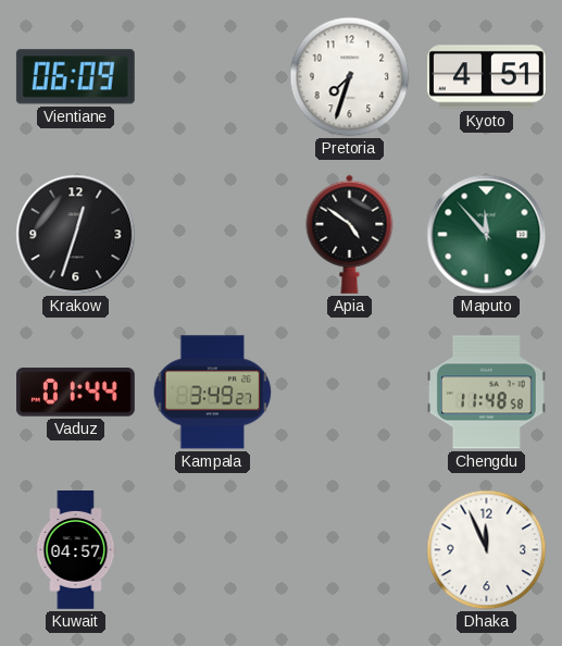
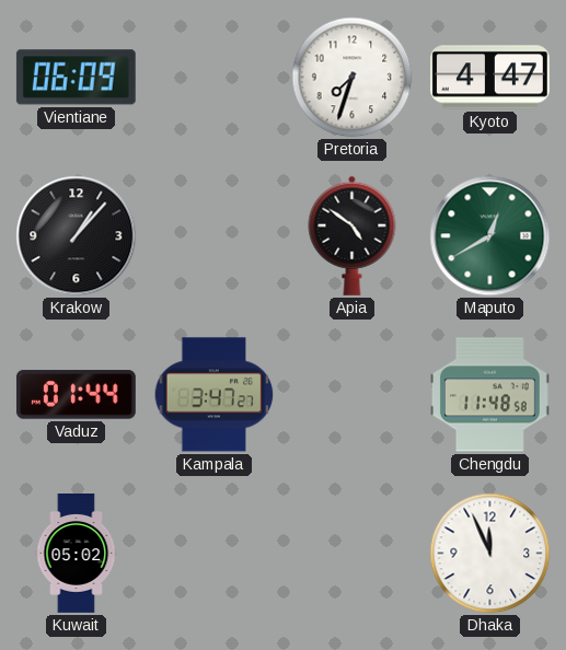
Kyoto: 4:51 -> 4:47 (489, 78)
Krakow: 12:33 -> 1:07 (77, 236)
Maputo: 11:53 -> 12:40 (490, 236)
Kampala: 3:49 -> 3:47 (215, 395)
Kuwait: 04:57 -> 05:02 (77, 554)
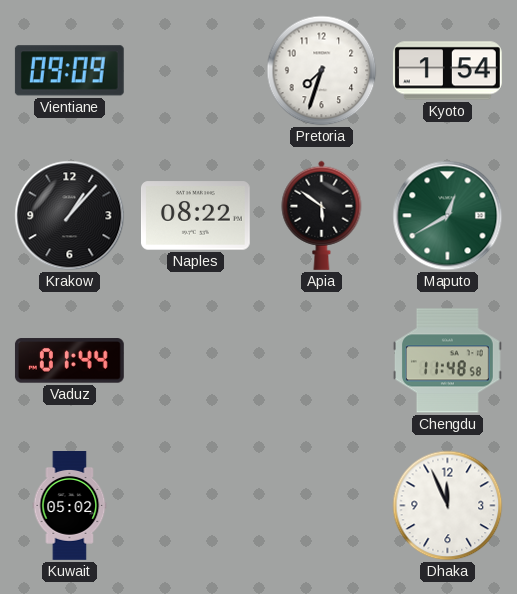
Vientiane: 06:09 -> 09:09 (69, 71)
Kyoto: 4:47 -> 1:54 (447, 71)
Naples: none -> 08:22 (195, 216)
Apia: 4:51 -> 5:51 (322, 215)
Kampala: 3:47 -> none (215, 395)
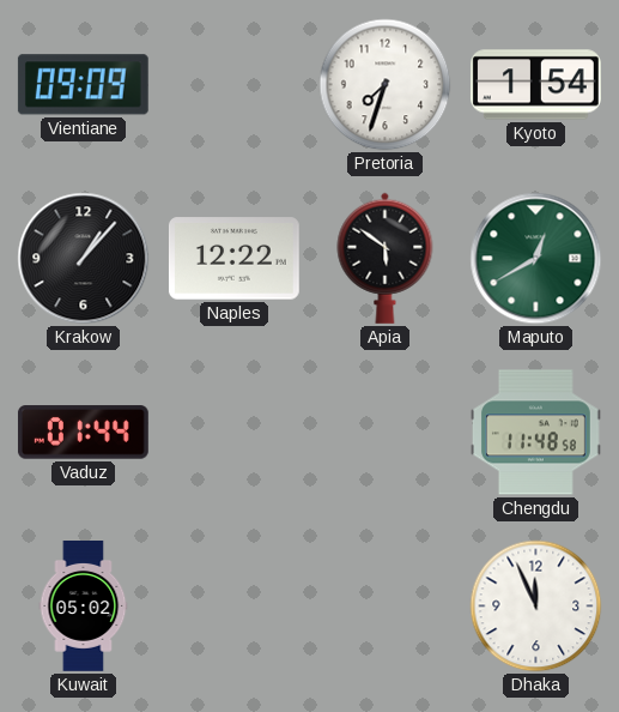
Naples: 08:22 -> 12:22 (233, 259)
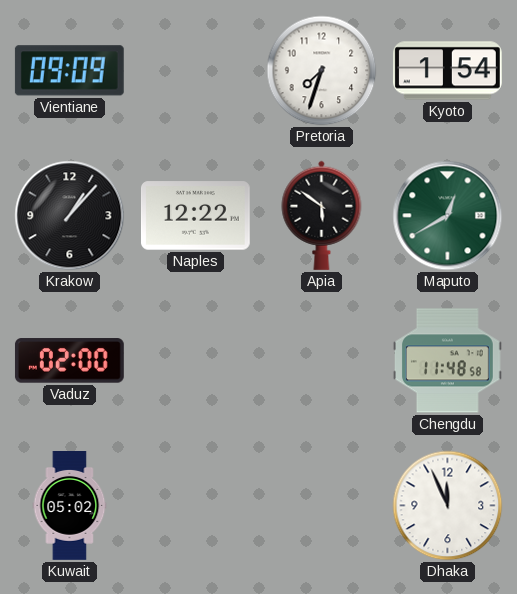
Vaduz: 01:44 -> 02:00 (69, 361)
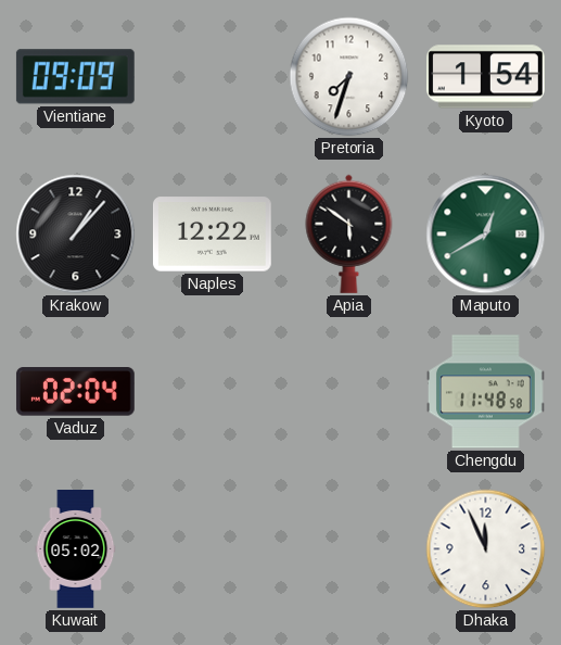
Vaduz: 02:00 -> 02:04 (75, 392)
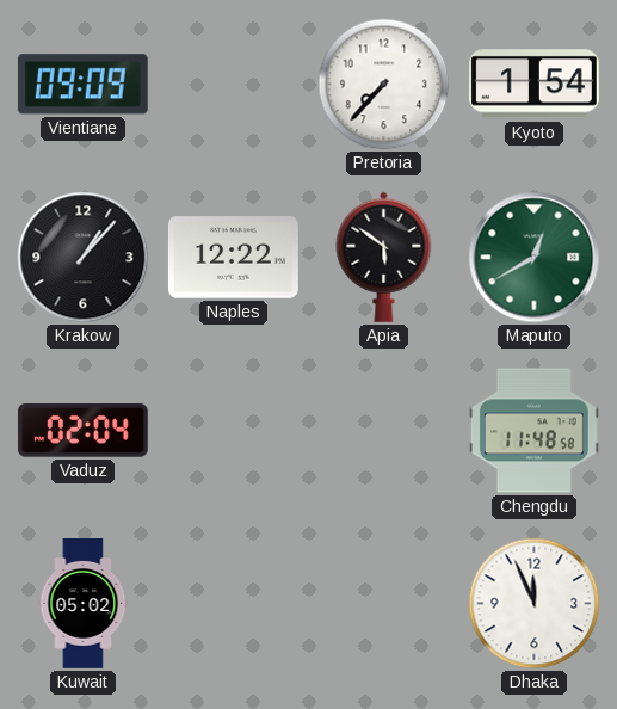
Pretoria: 7:33 -> 7:37 (384, 85)
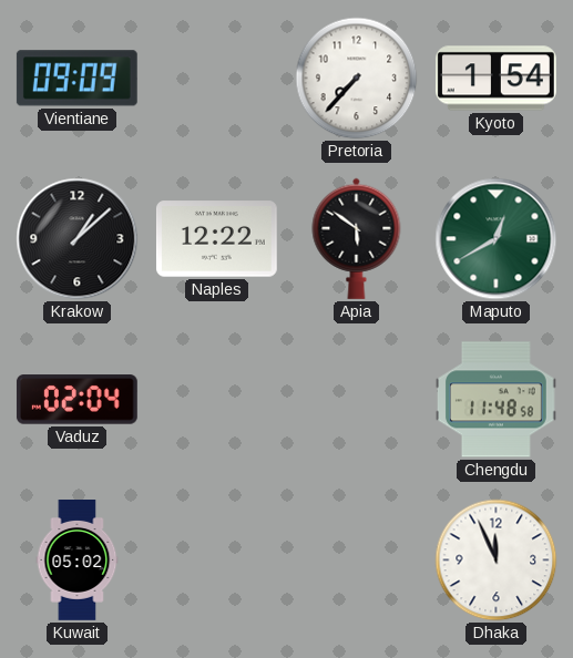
Krakow: 1:07 -> 1:08 (78, 239)
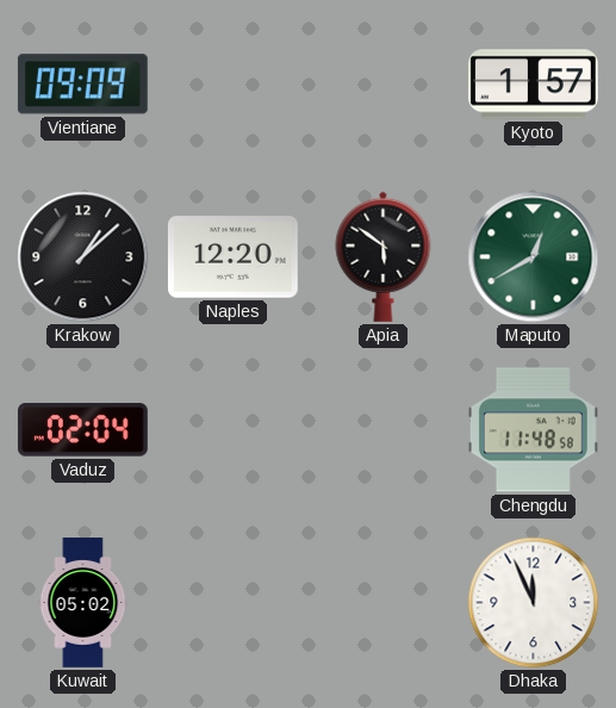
Pretoria: 7:37 -> none (357, 79)
Kyoto: 1:54 -> 1:57 (533, 85)
Naples: 12:22 -> 12:20 (232, 257)
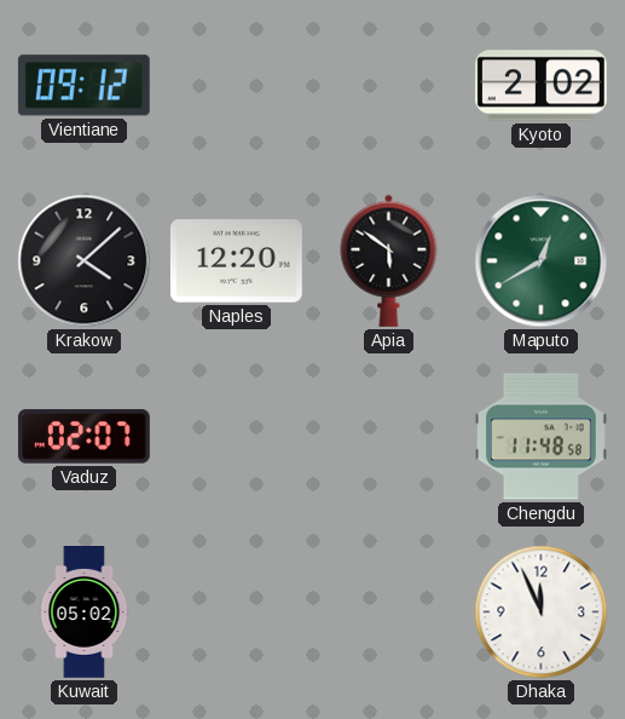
Vientiane: 09:09 -> 09:12 (83, 86)
Kyoto: 1:57 -> 2:02 (540, 86)
Krakow: 1:08 -> 4:08 (85, 261)
Vaduz: 02:04 -> 02:07 (83, 437)
